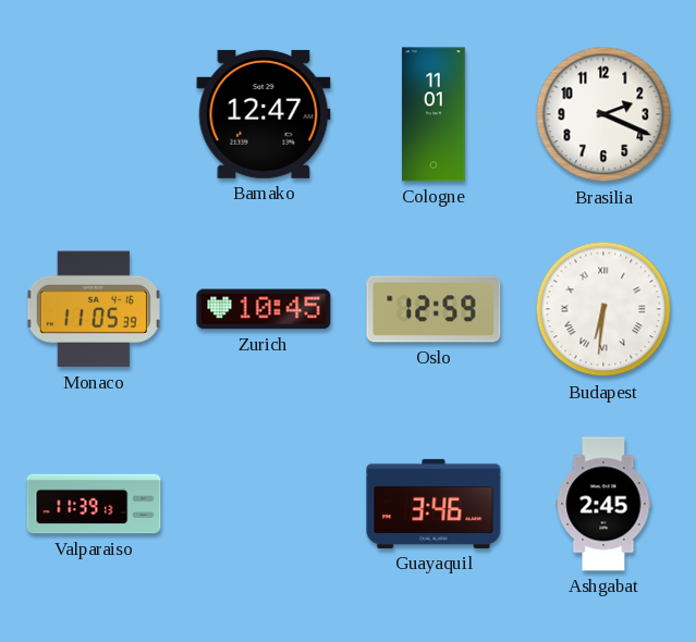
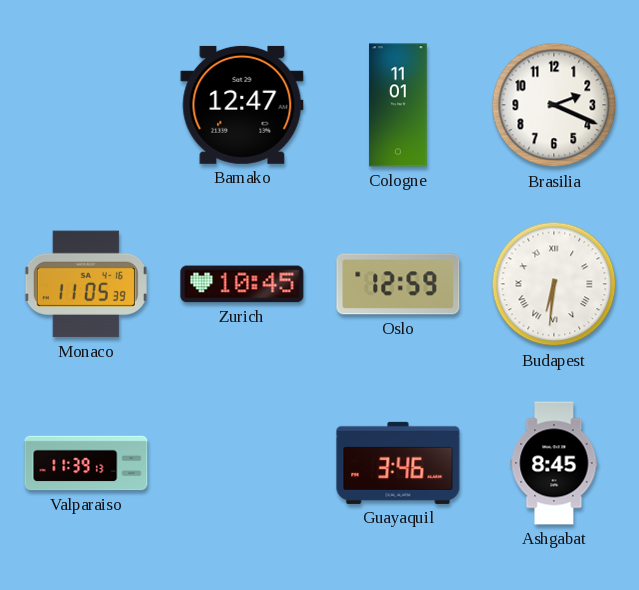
Ashgabat: 2:45 -> 8:45 (554, 463)
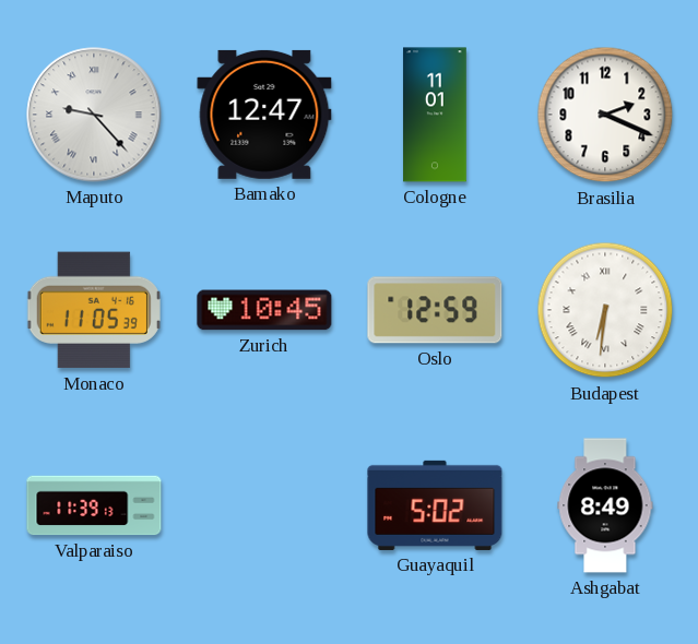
Maputo: none -> 9:23 (94, 115)
Guayaquil: 3:46 -> 5:02 (435, 505)
Ashgabat: 8:45 -> 8:49 (605, 505)
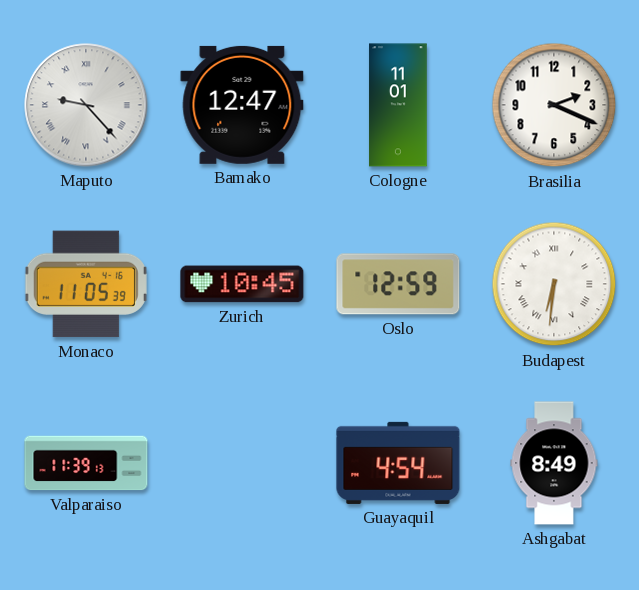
Guayaquil: 5:02 -> 4:54 (398, 463)
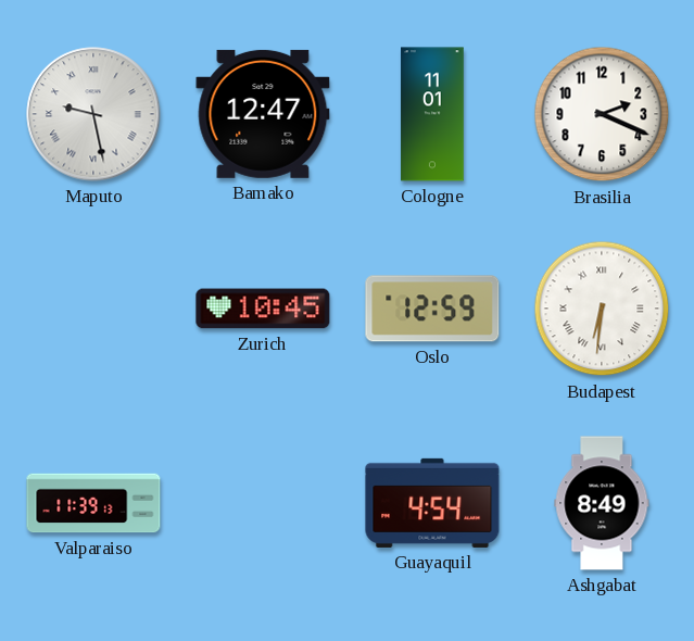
Maputo: 9:23 -> 9:28 (93, 114)
Monaco: 11:05 -> none (86, 284)
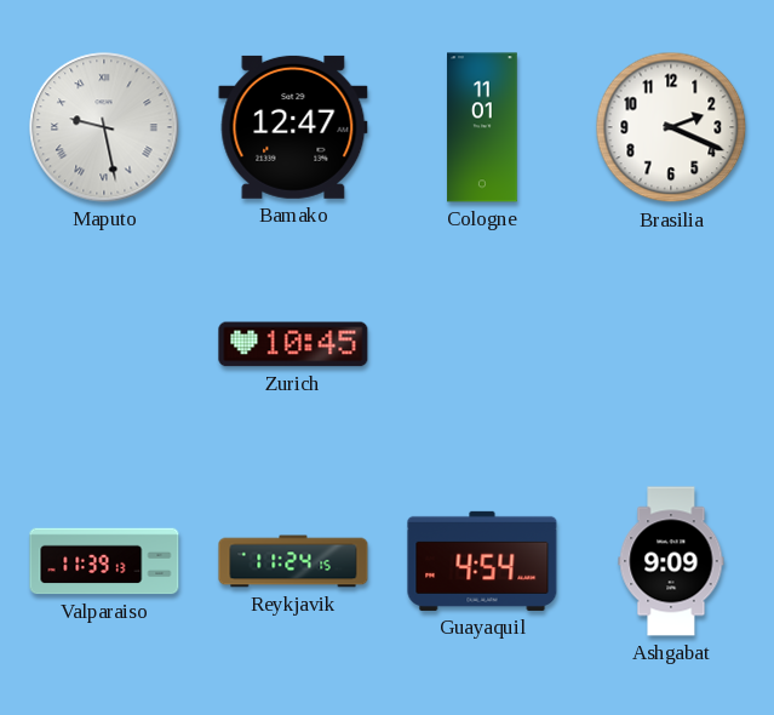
Oslo: 12:59 -> none (432, 309)
Budapest: 6:31 -> none (602, 309)
Reykjavik: none -> 11:24 (293, 561)
Ashgabat: 8:49 -> 9:09 (671, 561)
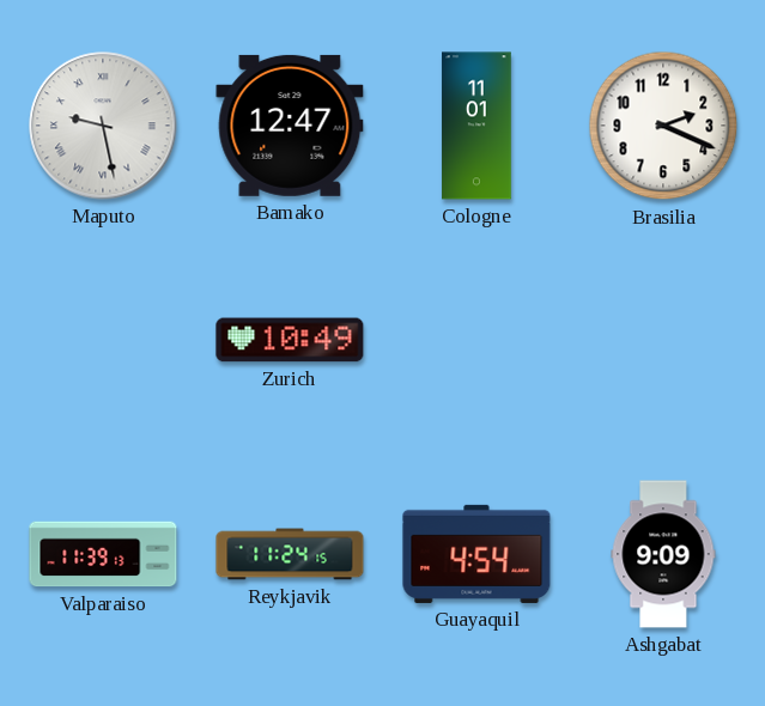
Zurich: 10:45 -> 10:49 (290, 340)
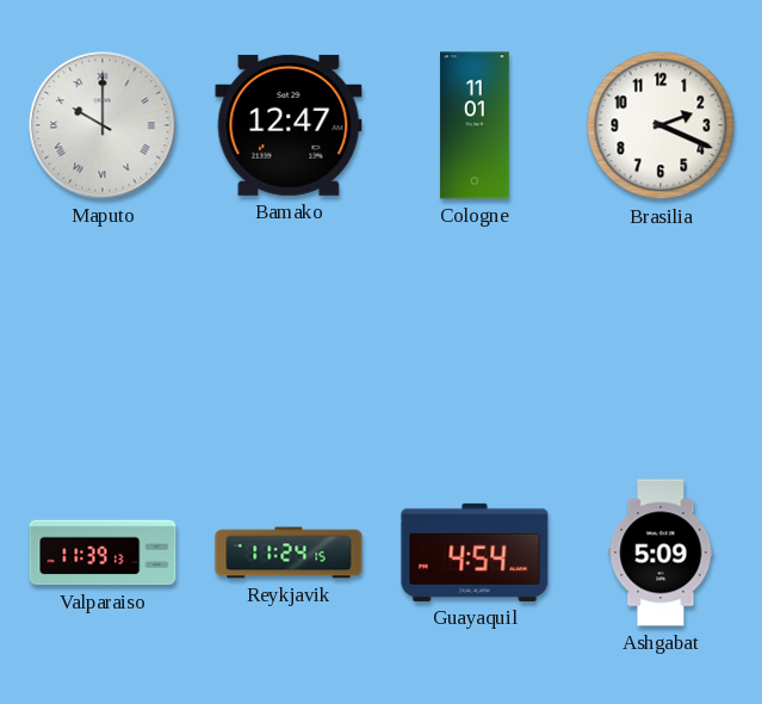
Maputo: 9:28 -> 10:00 (103, 125)
Zurich: 10:49 -> none (290, 340)
Ashgabat: 9:09 -> 5:09 (661, 552)
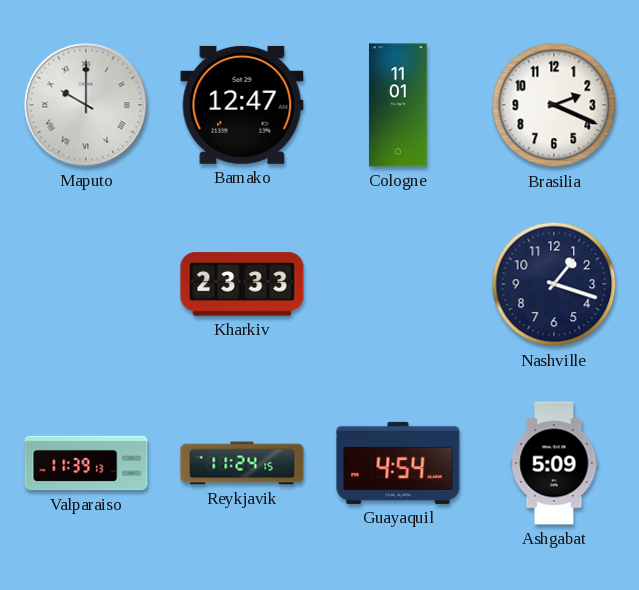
Kharkiv: none -> 23:33 (242, 284)
Nashville: none -> 1:18 (554, 284)
